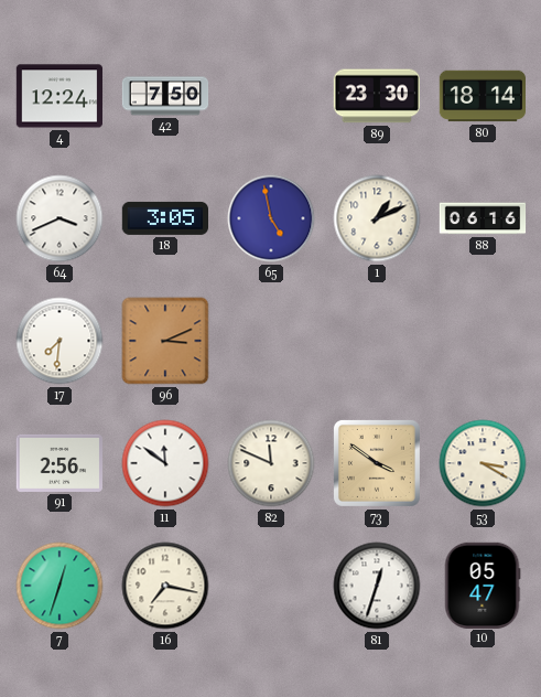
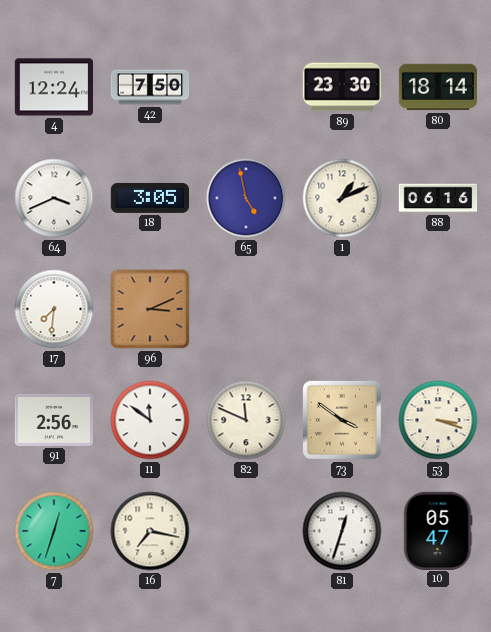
53: 3:20 -> 3:18 (438, 420)
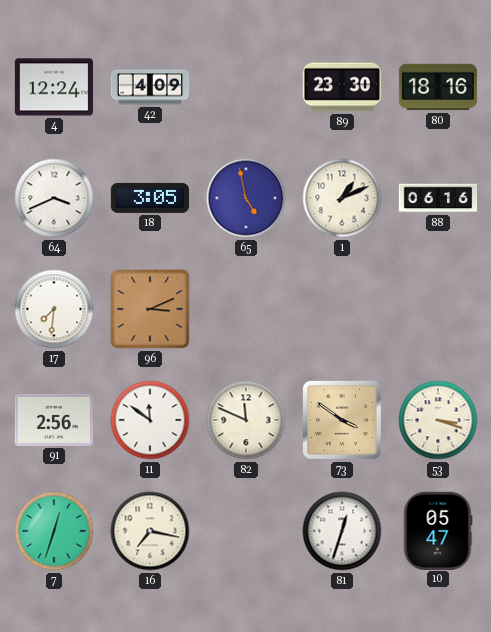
42: 7:50 -> 4:09 (150, 87)
80: 18:14 -> 18:16 (437, 87)
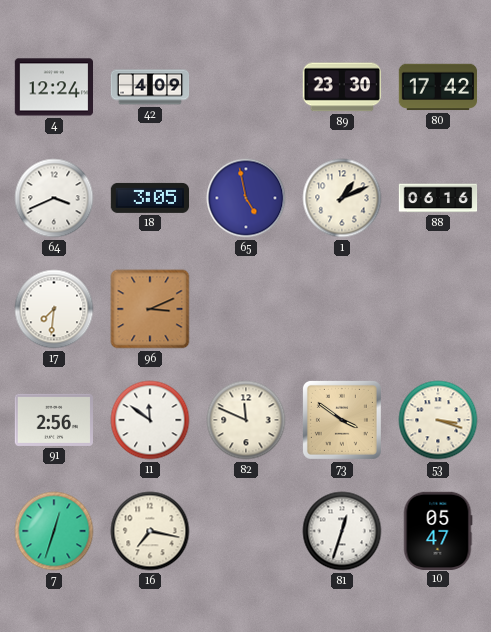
80: 18:16 -> 17:42 (437, 87)
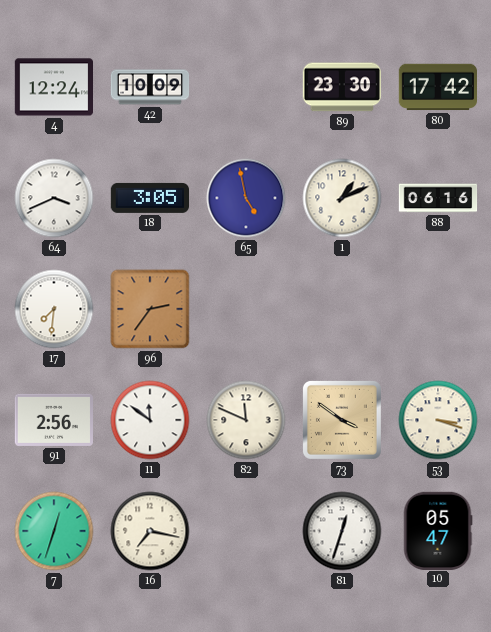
42: 4:09 -> 10:09 (150, 87)
96: 3:11 -> 2:36 (150, 309)
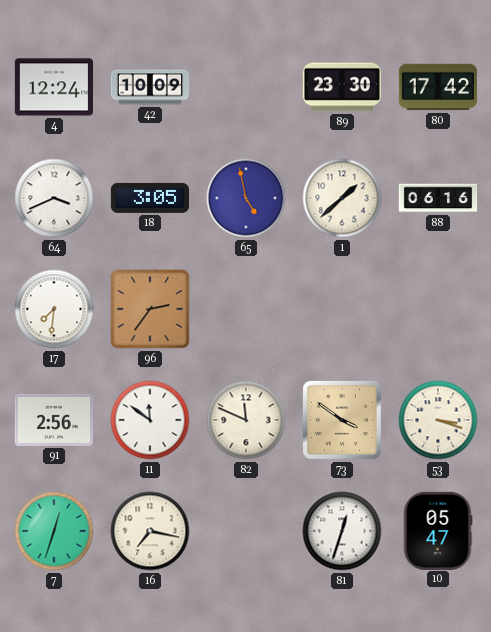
1: 1:11 -> 1:38 (342, 198)
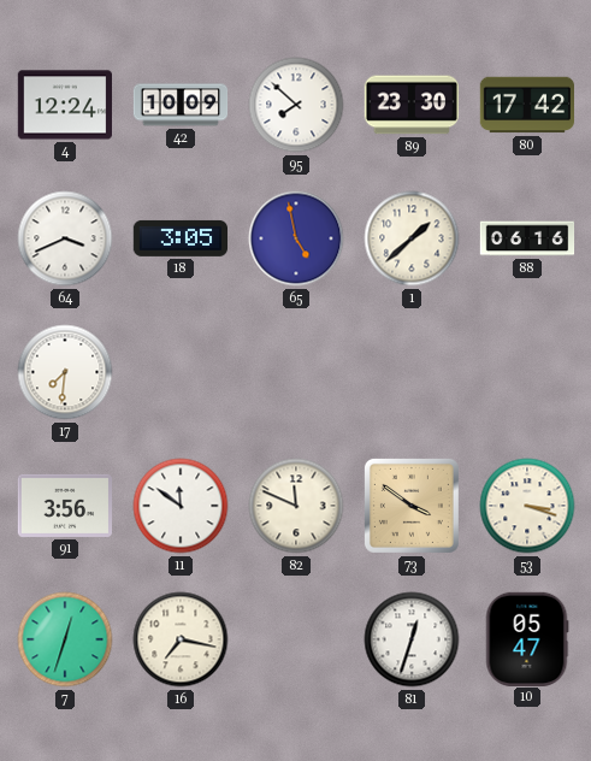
95: none -> 7:52 (296, 105)
96: 2:36 -> none (150, 309)
91: 2:56 -> 3:56 (64, 506)
